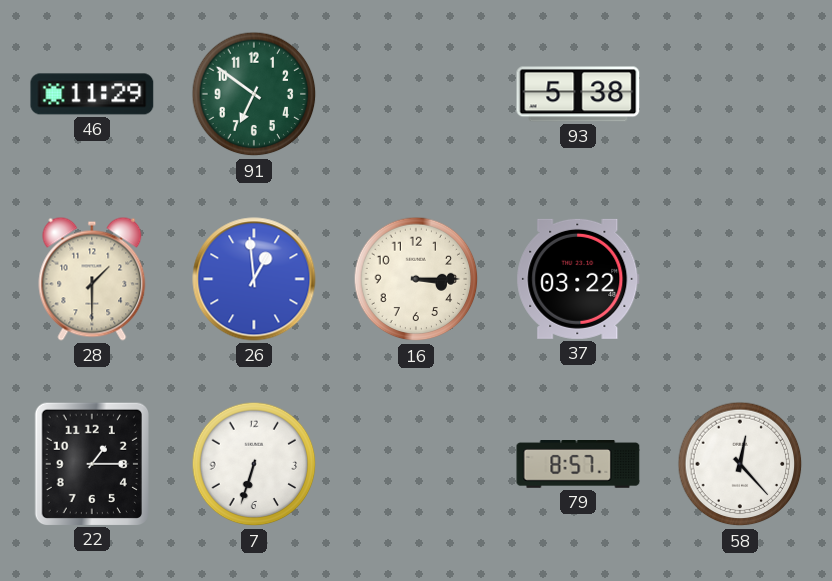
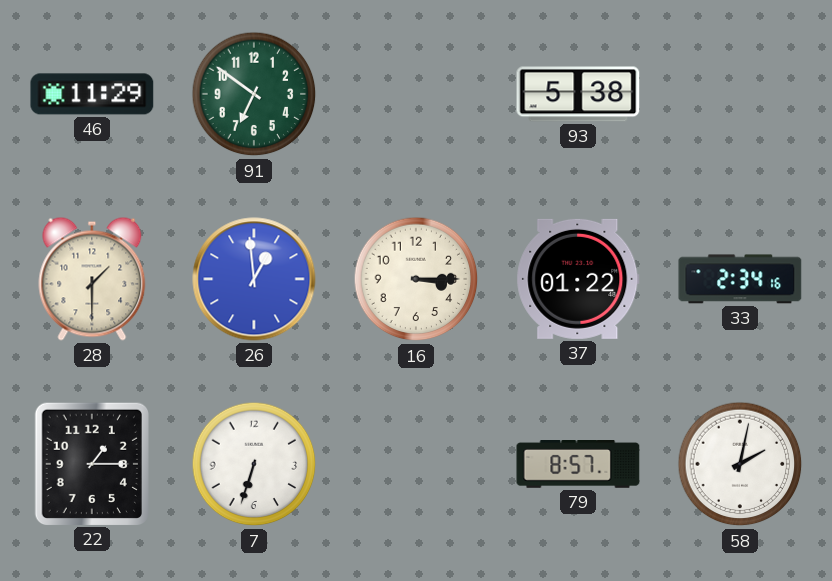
37: 03:22 -> 01:22 (578, 279)
33: none -> 2:34 (740, 279)
58: 12:23 -> 2:02 (740, 464)
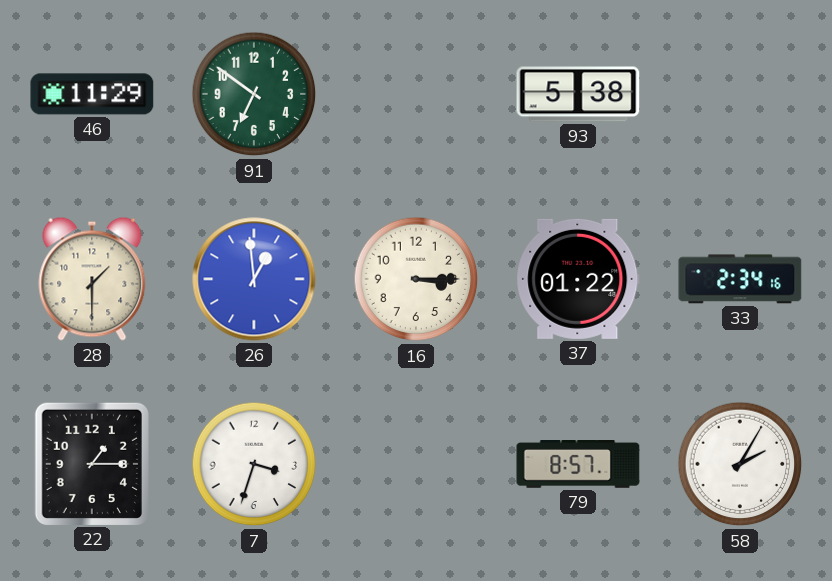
7: 6:33 -> 3:33 (254, 464)
58: 2:02 -> 2:05 (740, 464)
